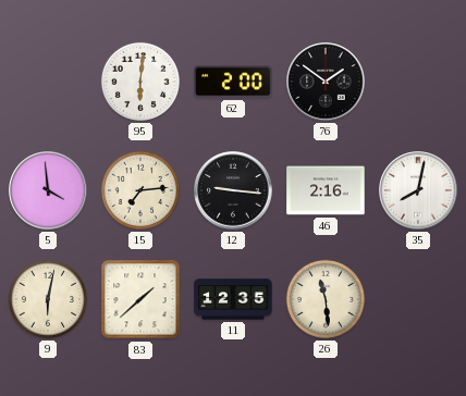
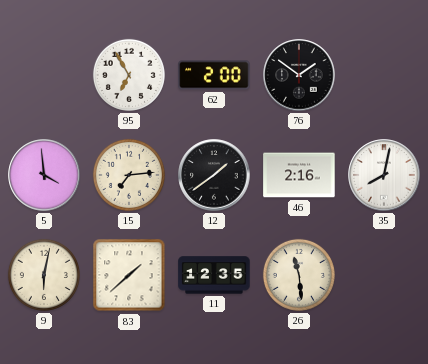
95: 6:01 -> 6:55 (129, 75)
12: 9:16 -> 1:39 (214, 175)
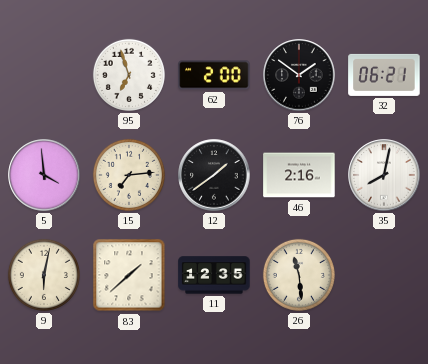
95: 6:55 -> 6:57 (129, 75)
32: none -> 06:21 (384, 75)
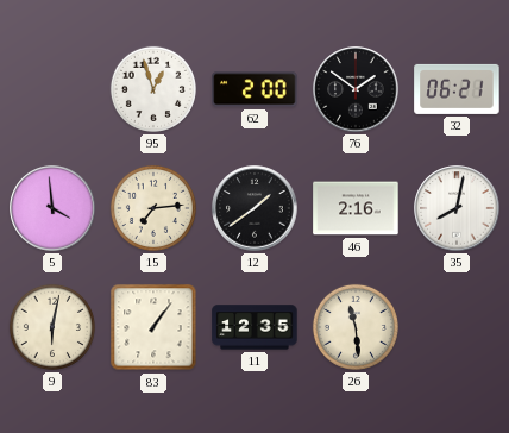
95: 6:57 -> 12:57 (153, 89)
83: 1:38 -> 1:06 (153, 327)
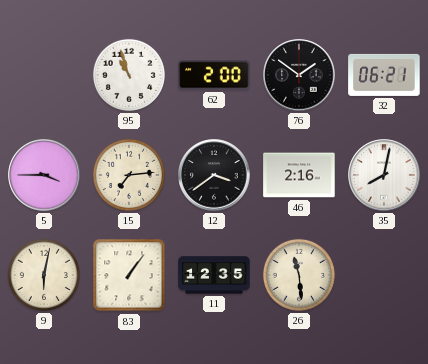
95: 12:57 -> 10:57 (129, 75)
5: 3:59 -> 3:45 (44, 175)
12: 1:39 -> 3:39 (214, 175)
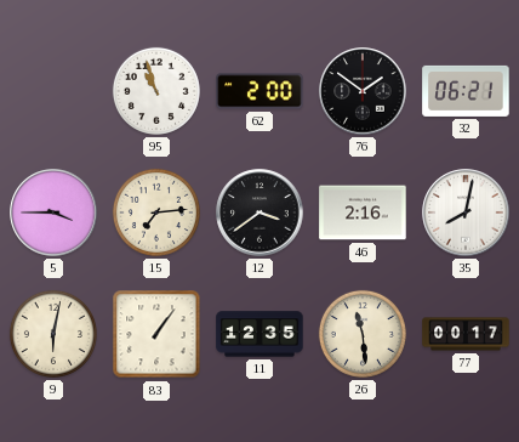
77: none -> 00:17 (466, 334)
